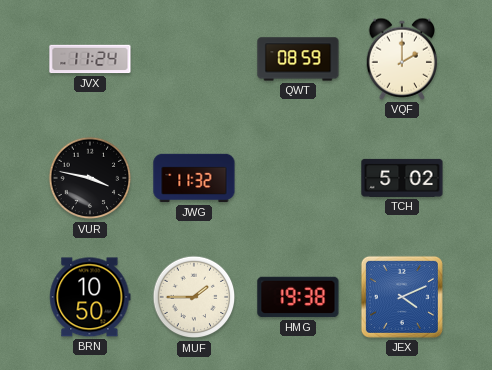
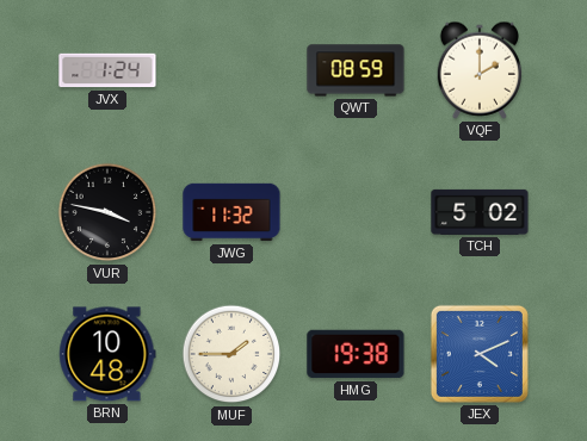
JVX: 11:24 -> 1:24 (107, 70)
BRN: 10:50 -> 10:48 (107, 354)
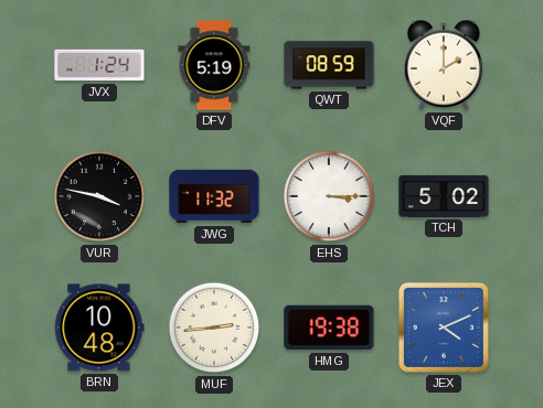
DFV: none -> 5:19 (214, 65)
EHS: none -> 3:15 (329, 196)
MUF: 1:45 -> 2:44 (214, 328)
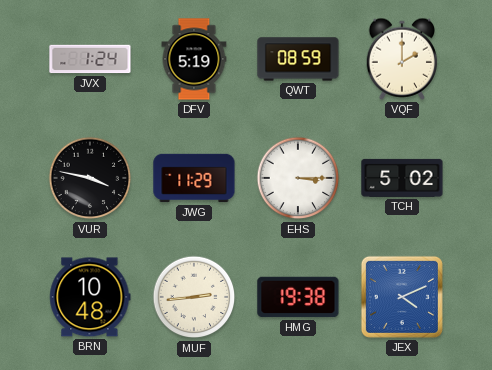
JWG: 11:32 -> 11:29 (194, 178)
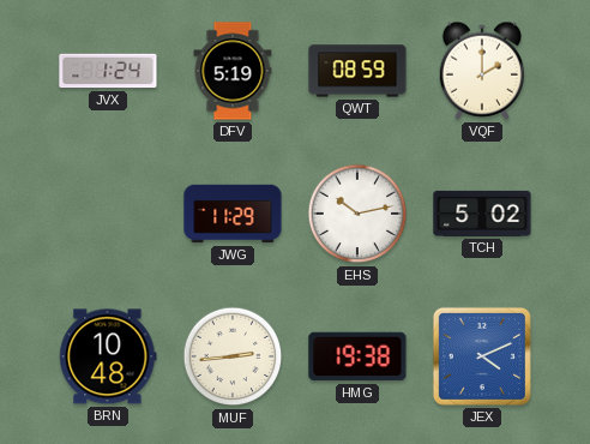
VUR: 3:47 -> none (90, 178)
EHS: 3:15 -> 10:13 (357, 214)
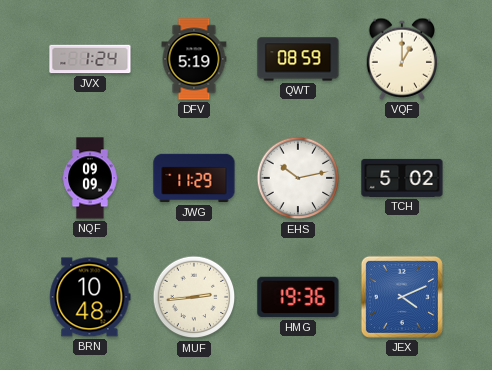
VQF: 2:00 -> 1:00 (402, 59)
NQF: none -> 09:09 (90, 178)
HMG: 19:38 -> 19:36 (298, 297)
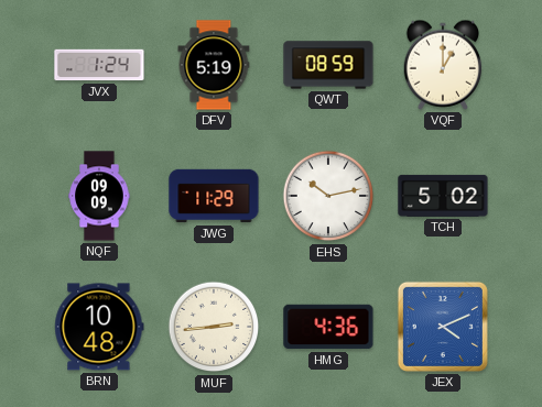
HMG: 19:36 -> 4:36 (328, 327)
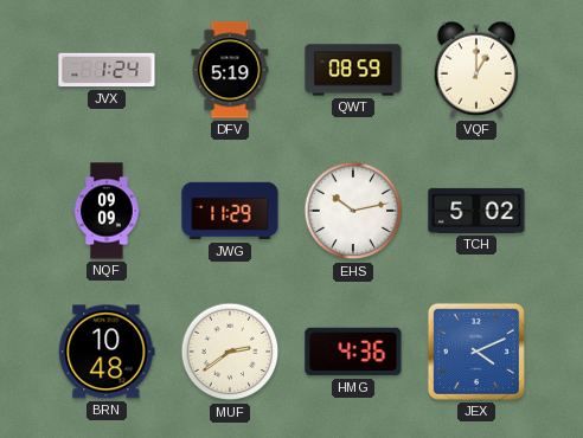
MUF: 2:44 -> 2:39 (230, 352)
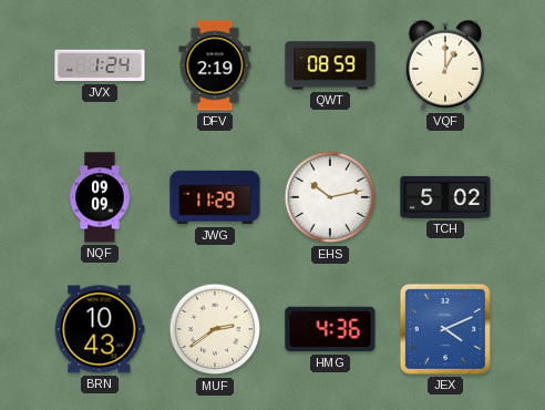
DFV: 5:19 -> 2:19 (215, 65)
BRN: 10:48 -> 10:43 (100, 329)
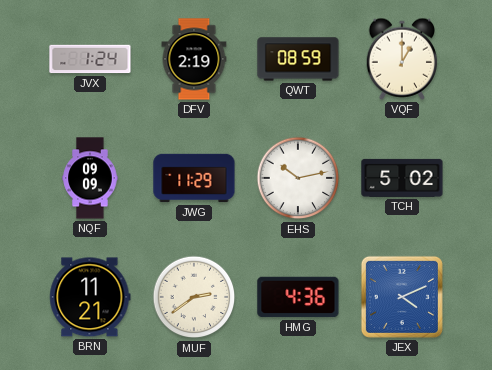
BRN: 10:43 -> 11:21 (90, 297)
